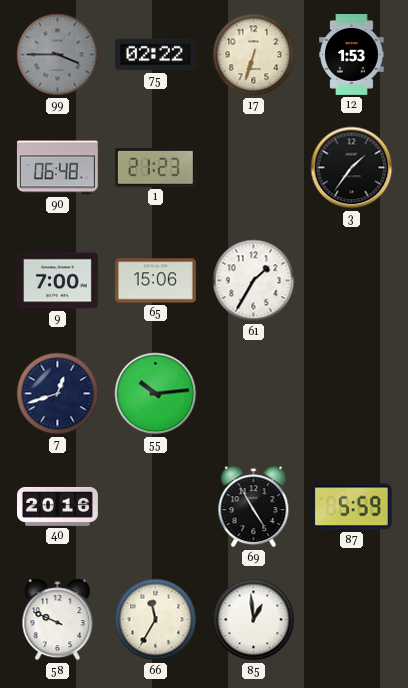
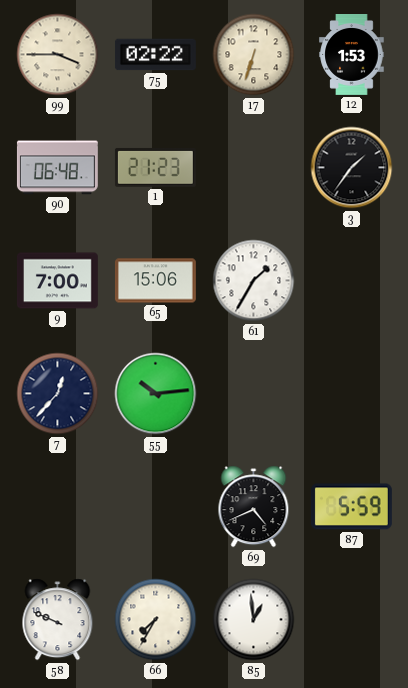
99 dial: grey -> cream (58, 55)
7: 12:42 -> 12:37 (58, 394)
40: 20:16 -> none (58, 506)
69: 4:55 -> 4:41 (254, 507)
66: 11:35 -> 7:35 (156, 620)
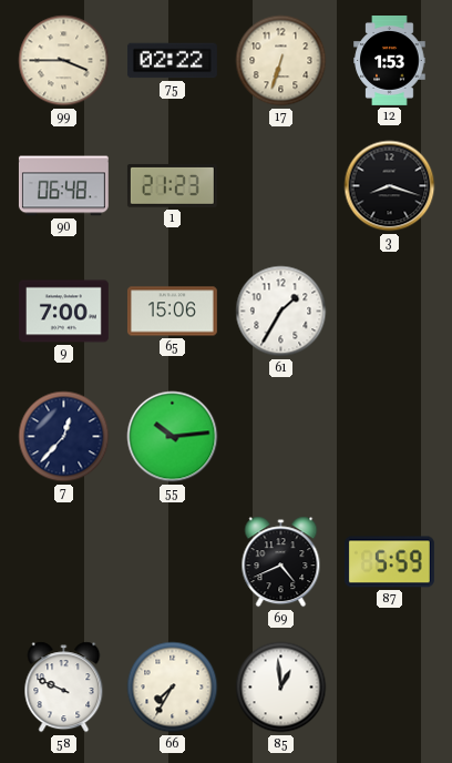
3: 1:36 -> 8:18 (390, 186)
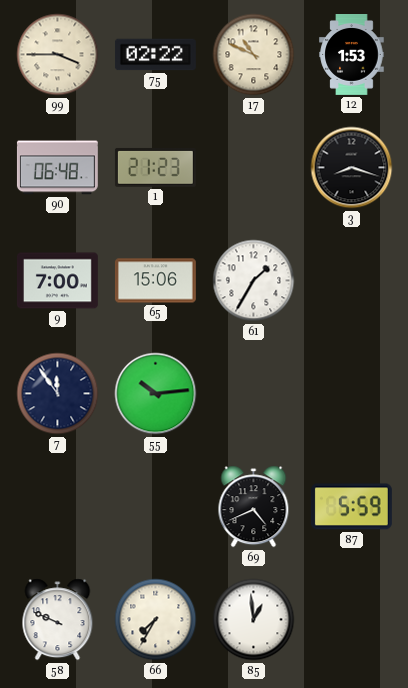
17: 6:33 -> 10:49 (254, 55)
7: 12:37 -> 11:54 (58, 394)
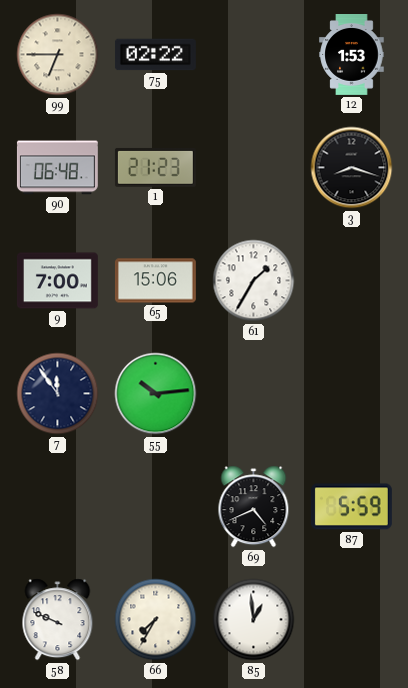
99: 3:45 -> 6:45 (58, 55)
17: 10:49 -> none (254, 55)
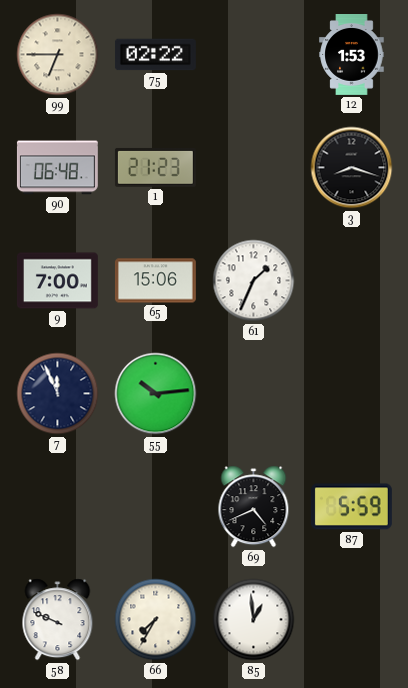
61: 1:35 -> 1:34 (254, 281)
7: 11:54 -> 11:56 (58, 394)
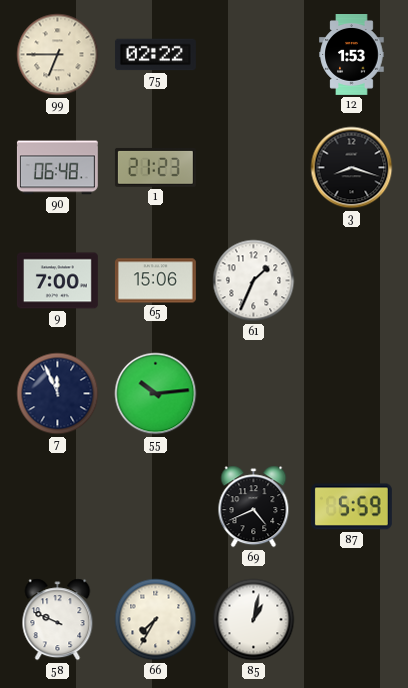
85: 12:59 -> 1:02 (254, 620)
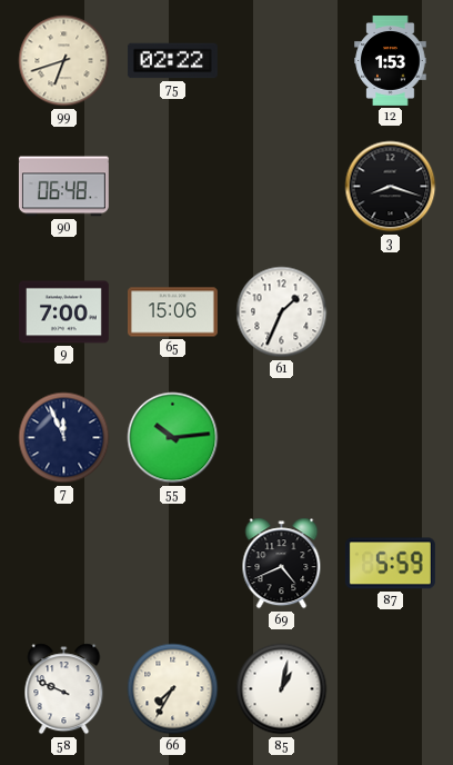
99: 6:45 -> 6:42 (64, 61)
1: 21:23 -> none (155, 167)
